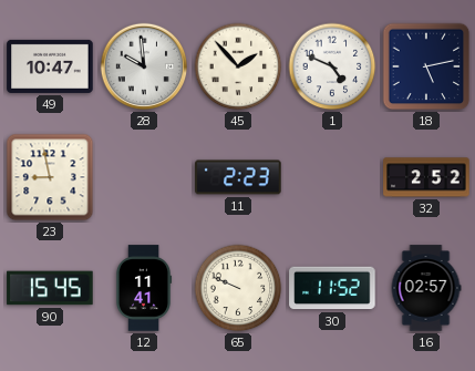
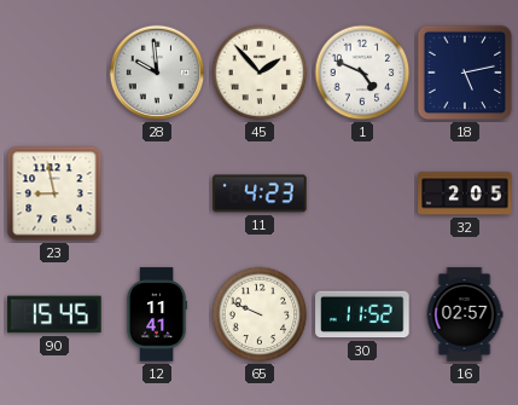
49: 10:47 -> none (50, 66)
11: 2:23 -> 4:23 (260, 193)
32: 2:52 -> 2:05 (465, 193)
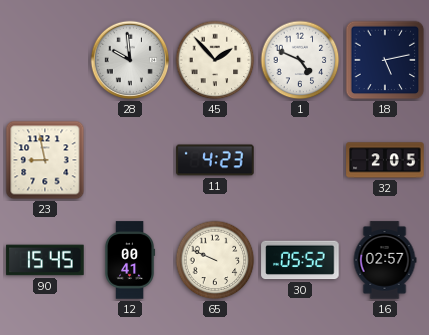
12: 11:41 -> 00:41 (130, 260)
30: 11:52 -> 05:52 (300, 260)
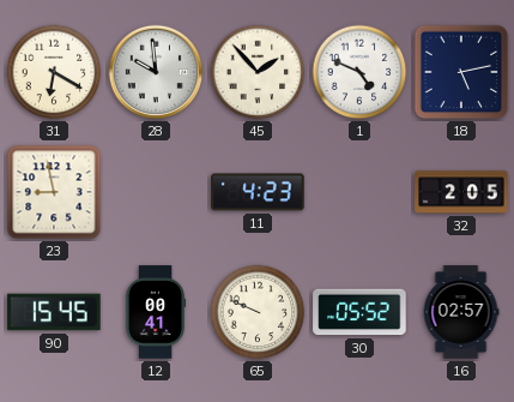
31: none -> 6:20 (54, 72)
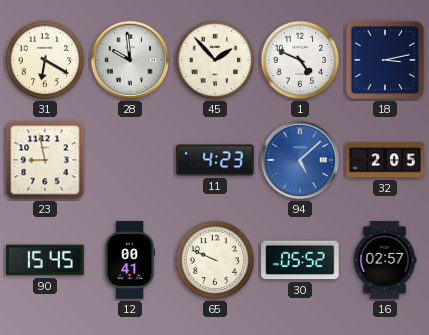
18: 5:13 -> 3:13 (385, 60)
94: none -> 5:08 (300, 160)
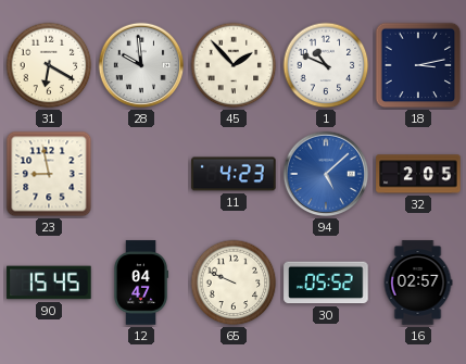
1: 4:49 -> 10:49 (326, 65)
12: 00:41 -> 04:47 (141, 283)
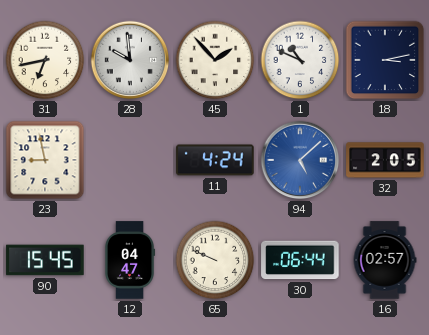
31: 6:20 -> 6:43 (45, 60)
11: 4:23 -> 4:24 (215, 160)
30: 05:52 -> 06:44 (300, 260)
